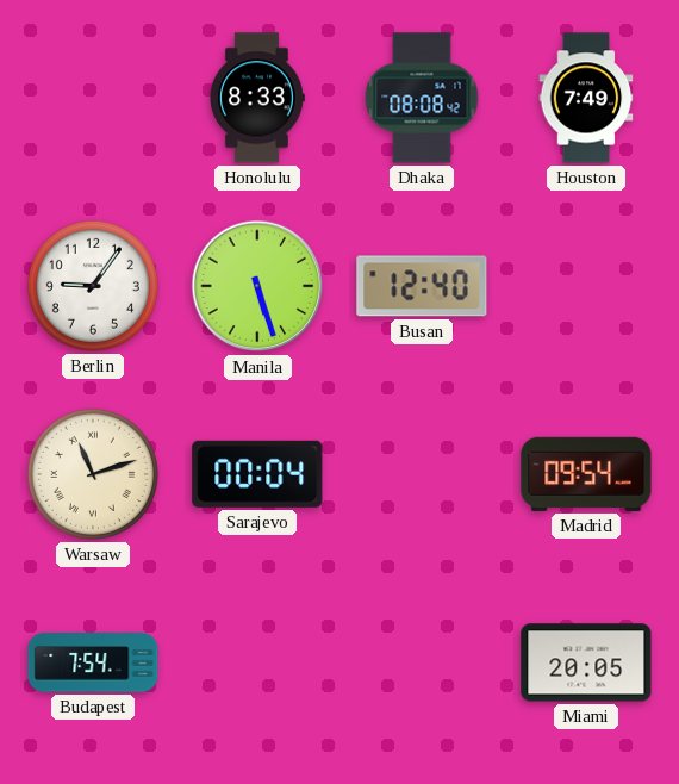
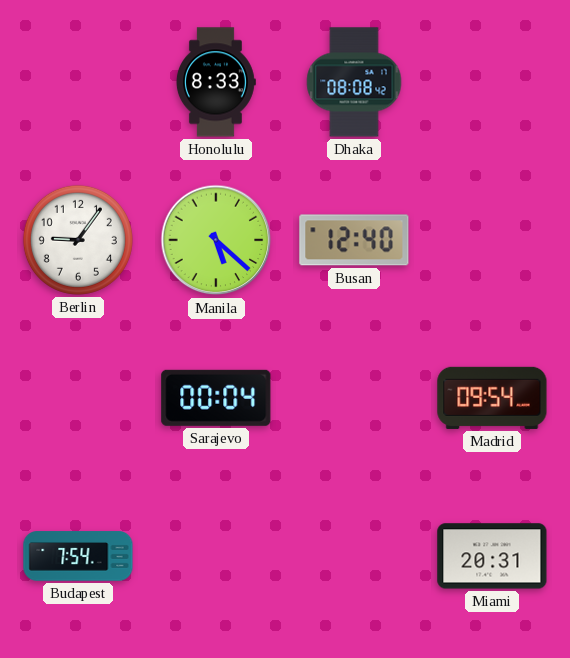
Houston: 7:49 -> none (586, 98)
Manila: 5:27 -> 5:22 (216, 240)
Warsaw: 11:12 -> none (93, 474)
Miami: 20:05 -> 20:31 (492, 556)
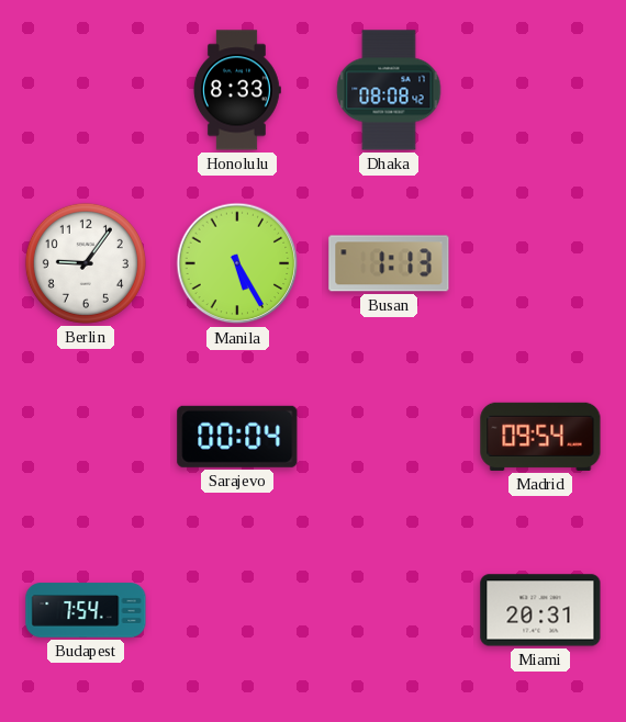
Manila: 5:22 -> 5:25 (237, 263)
Busan: 12:40 -> 1:13 (389, 263)
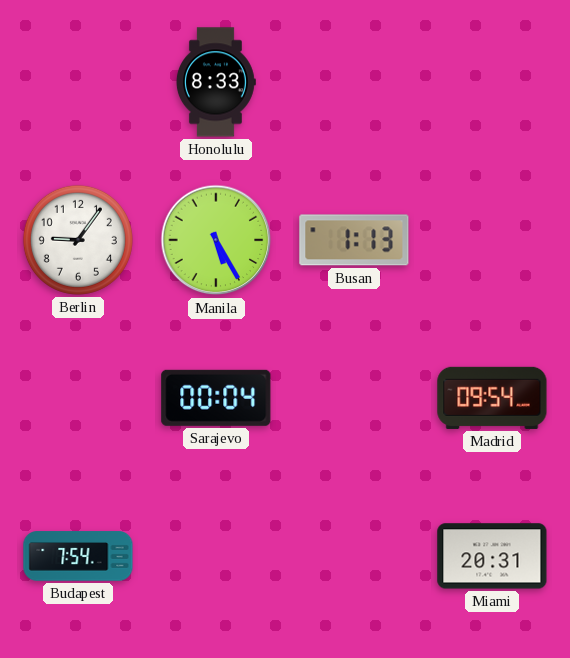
Dhaka: 08:08 -> none (389, 90)
